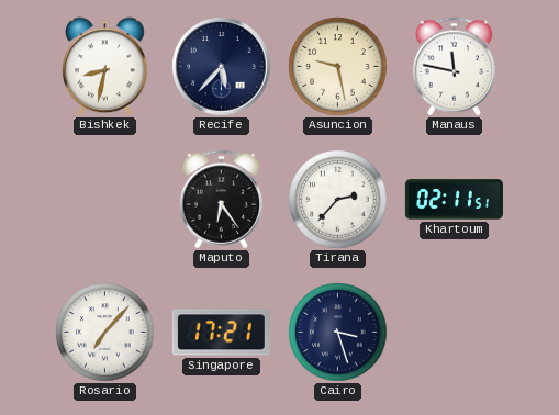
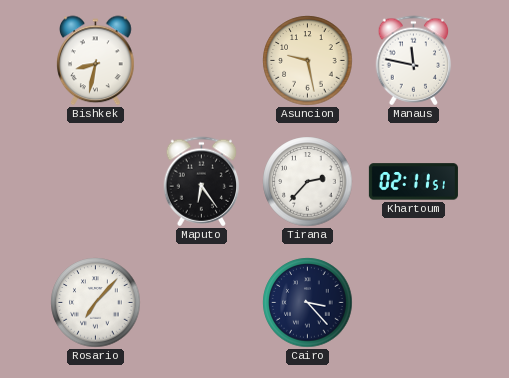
Recife: 5:37 -> none (222, 67)
Singapore: 17:21 -> none (221, 333)
Cairo: 3:27 -> 3:23 (308, 303)
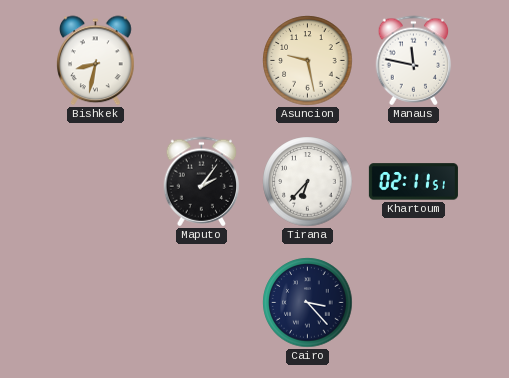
Maputo: 6:24 -> 2:06 (202, 182)
Tirana: 2:37 -> 6:37 (308, 182)
Rosario: 7:07 -> none (96, 303)
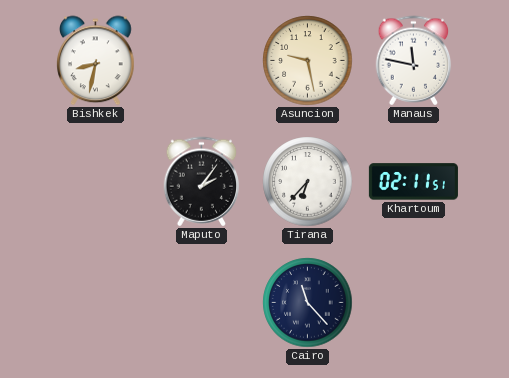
Cairo: 3:23 -> 11:23 (308, 303)
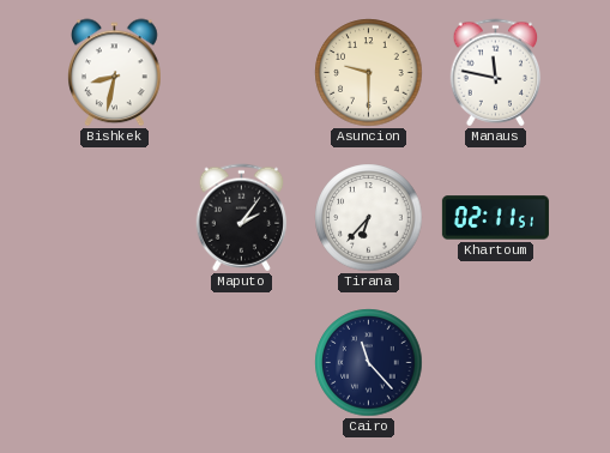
Asuncion: 9:28 -> 9:30 (369, 73)
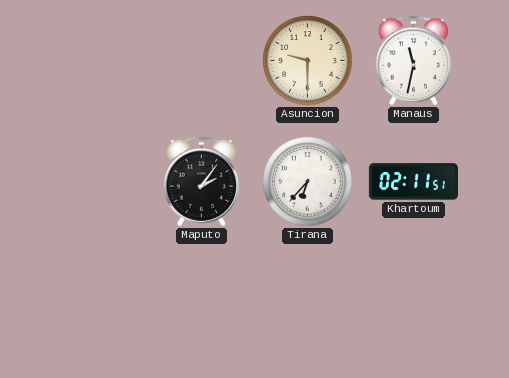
Bishkek: 8:32 -> none (115, 73)
Manaus: 11:47 -> 11:32 (414, 61)
Cairo: 11:23 -> none (369, 363)
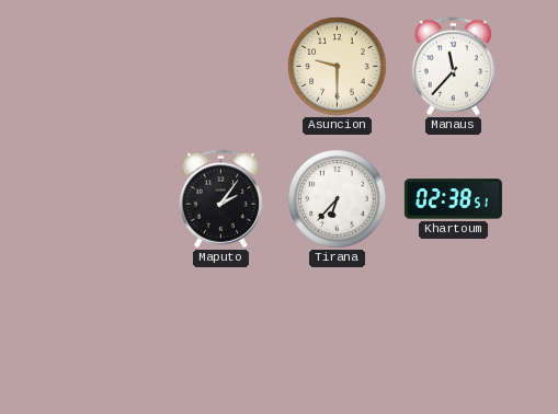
Manaus: 11:32 -> 11:37 (454, 67)
Khartoum: 02:11 -> 02:38 (453, 199)
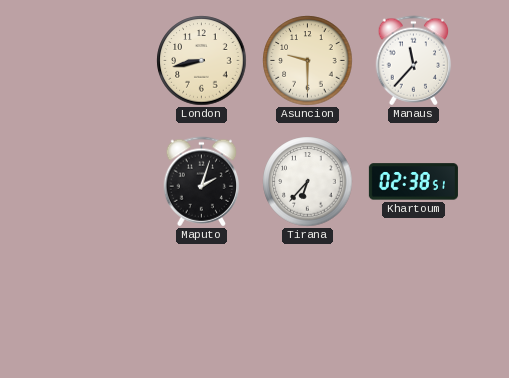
London: none -> 8:43 (202, 61)
Maputo: 2:06 -> 2:03 (202, 182)
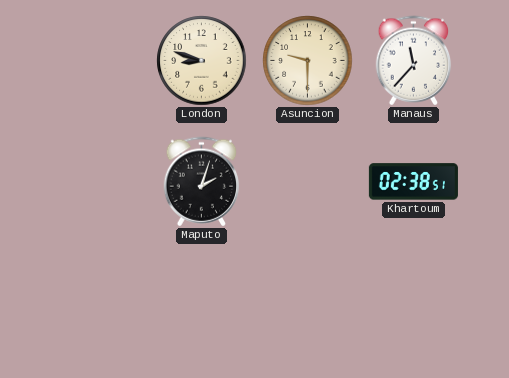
London: 8:43 -> 8:48 (202, 61)
Tirana: 6:37 -> none (308, 182)
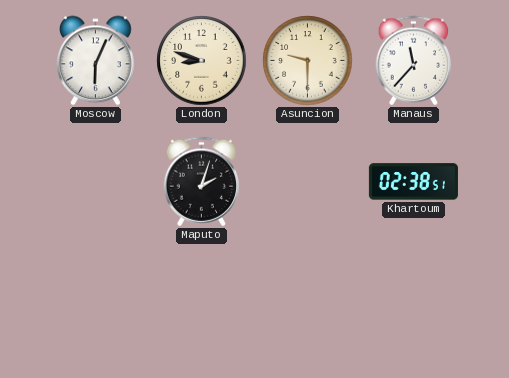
Moscow: none -> 6:04 (96, 61)
